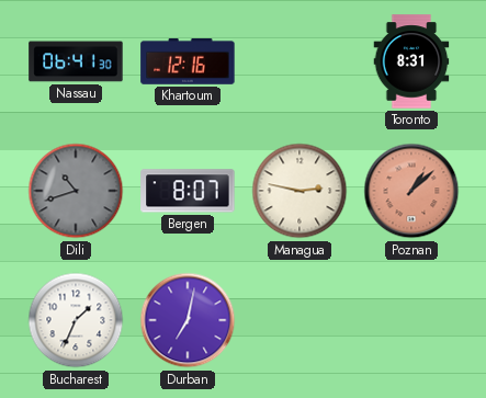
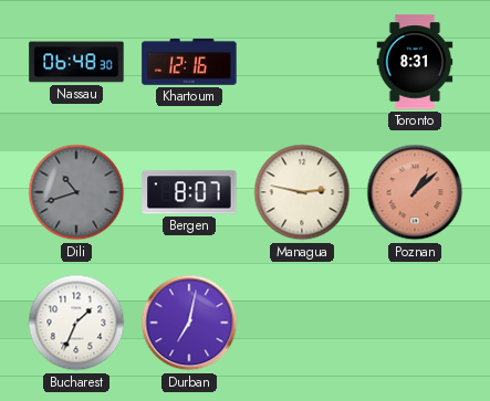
Nassau: 06:41 -> 06:48 (76, 62)
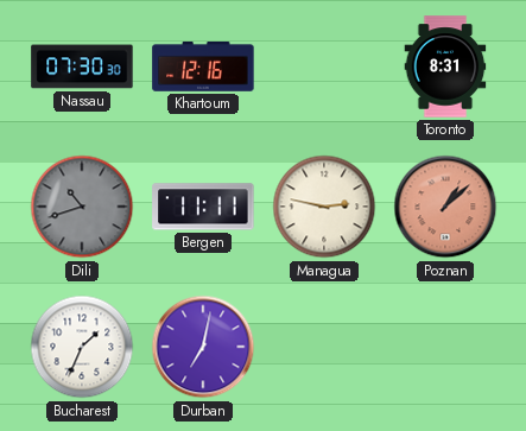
Nassau: 06:48 -> 07:30 (82, 66)
Bergen: 8:07 -> 11:11 (203, 207)
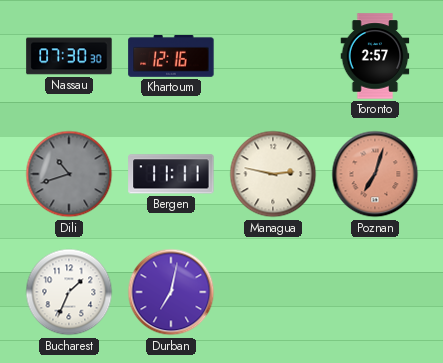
Toronto: 8:31 -> 2:57 (375, 56)
Poznan: 1:08 -> 7:03 (375, 174)
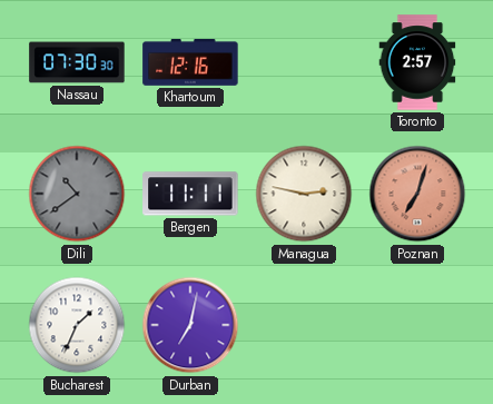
Dili: 10:42 -> 10:39 (77, 194)
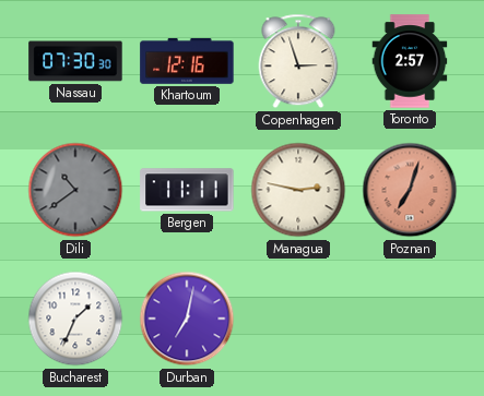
Copenhagen: none -> 2:57 (298, 61)
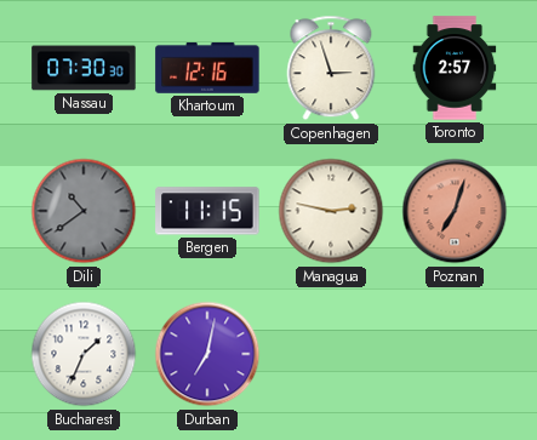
Bergen: 11:11 -> 11:15 (207, 211)
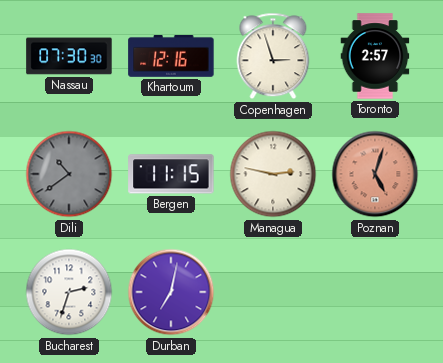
Poznan: 7:03 -> 5:03 (375, 174)
Bucharest: 1:34 -> 2:33 (69, 292)
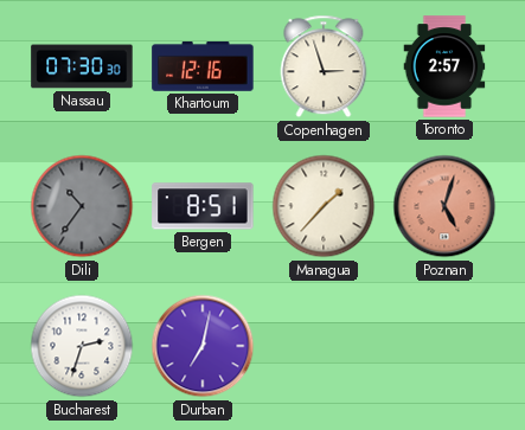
Dili: 10:39 -> 10:36 (82, 206)
Bergen: 11:15 -> 8:51 (203, 206)
Managua: 2:47 -> 1:37 (324, 206)
